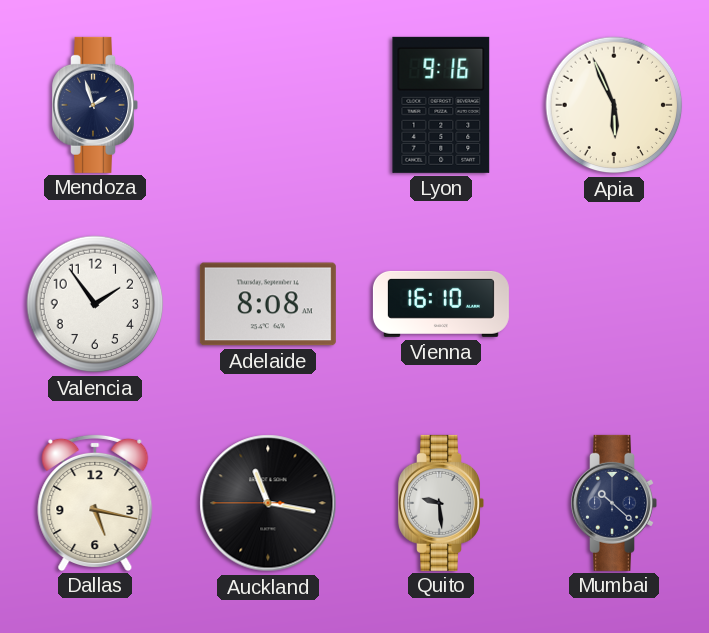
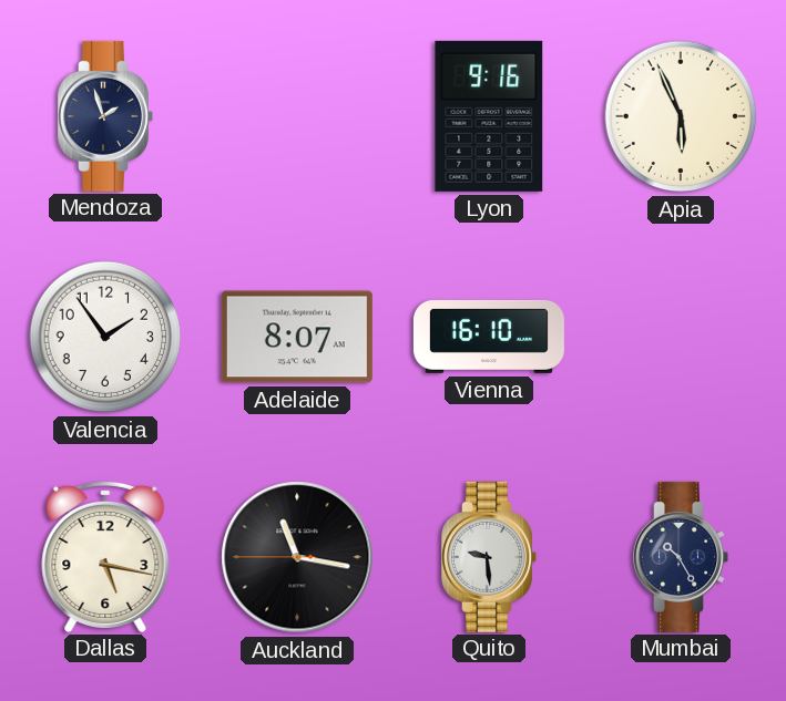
Adelaide: 8:08 -> 8:07 (297, 337)
Mumbai: 10:22 -> 10:25 (681, 557)
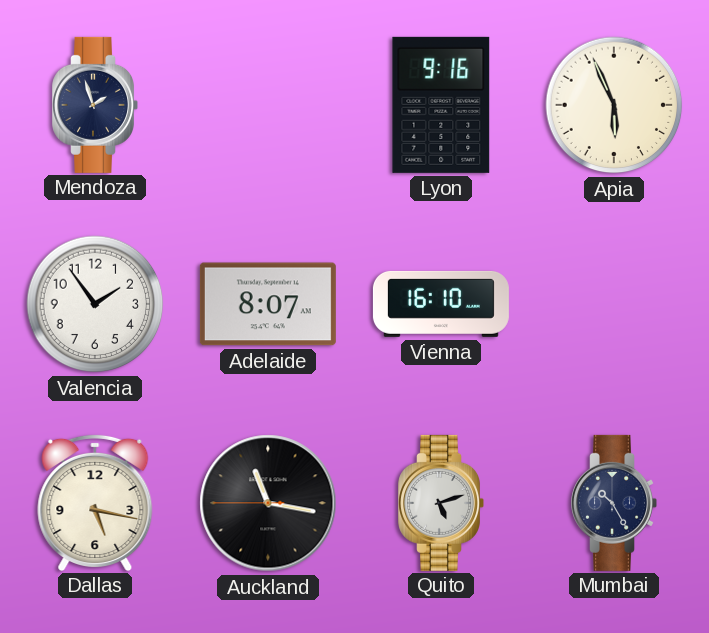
Quito: 9:29 -> 5:12 (441, 503)
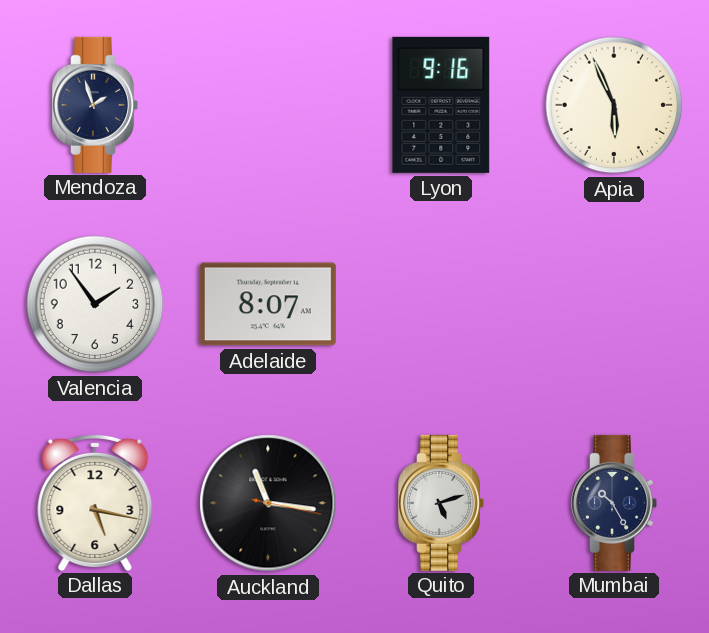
Vienna: 16:10 -> none (441, 304)
Auckland: 11:16:45 -> 11:16:17 (268, 503)
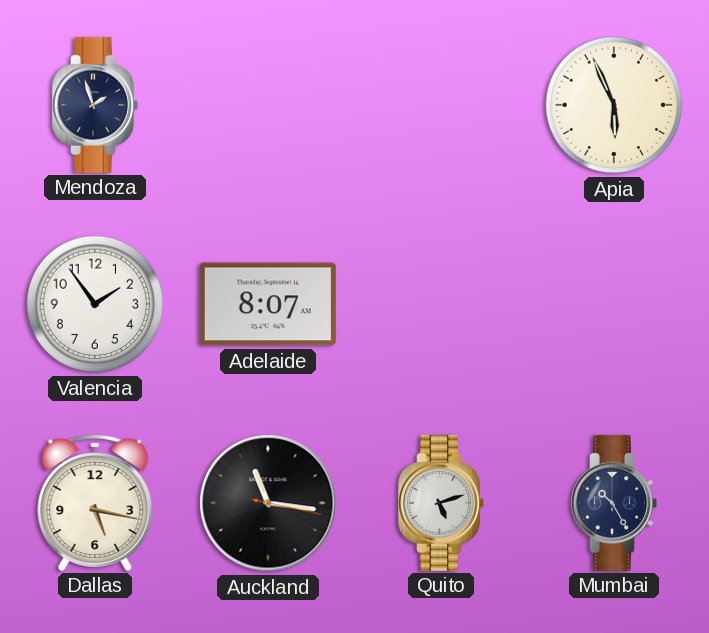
Lyon: 9:16 -> none (441, 105)
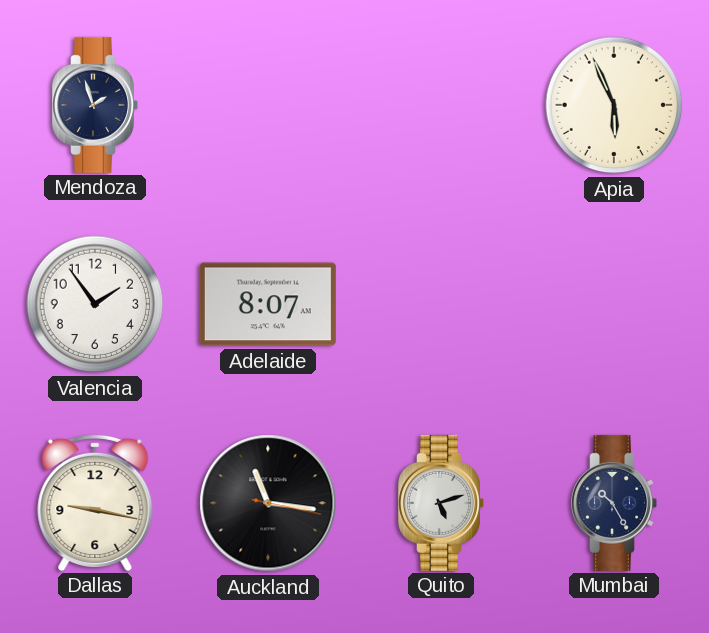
Dallas: 5:17 -> 9:17 (95, 502)
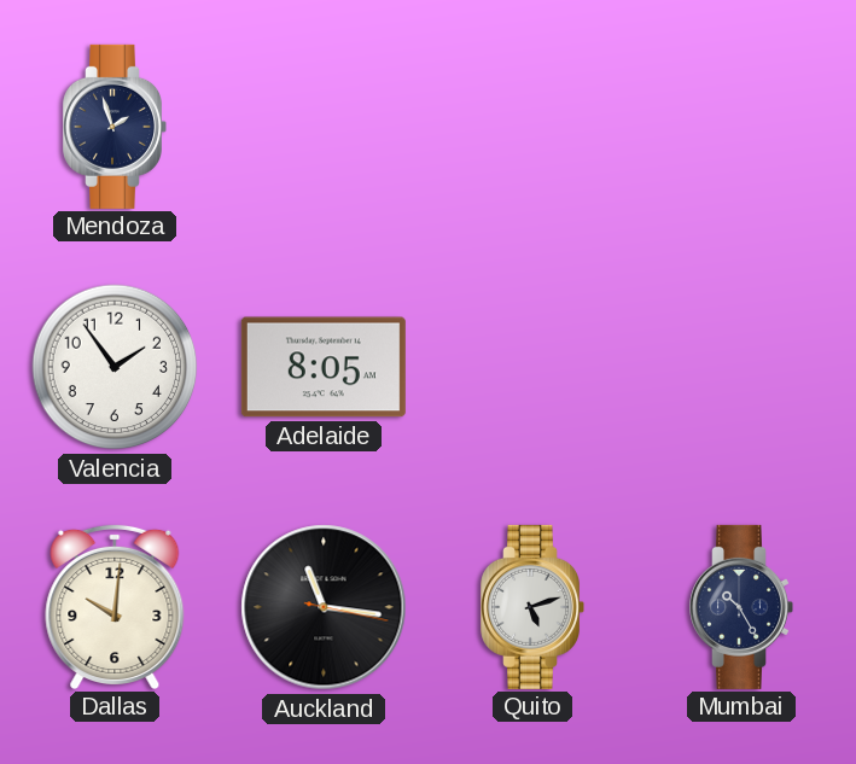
Apia: 5:56 -> none (614, 105)
Adelaide: 8:07 -> 8:05 (324, 367)
Dallas: 9:17 -> 10:01 (115, 606)
